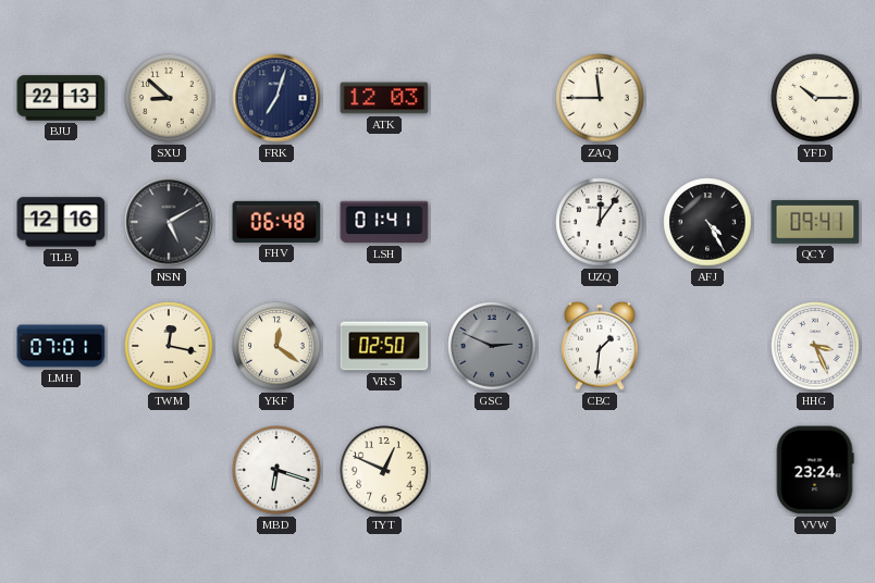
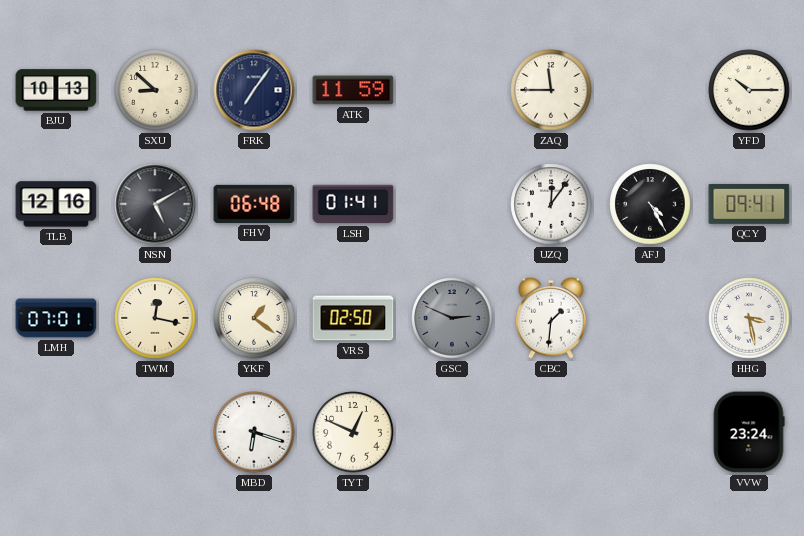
BJU: 22:13 -> 10:13 (56, 90)
FRK: 7:03 -> 7:06 (254, 90)
ATK: 12:03 -> 11:59 (353, 90)
YKF: 12:21 -> 1:21 (254, 318)
HHG: 3:26 -> 3:28 (749, 318)
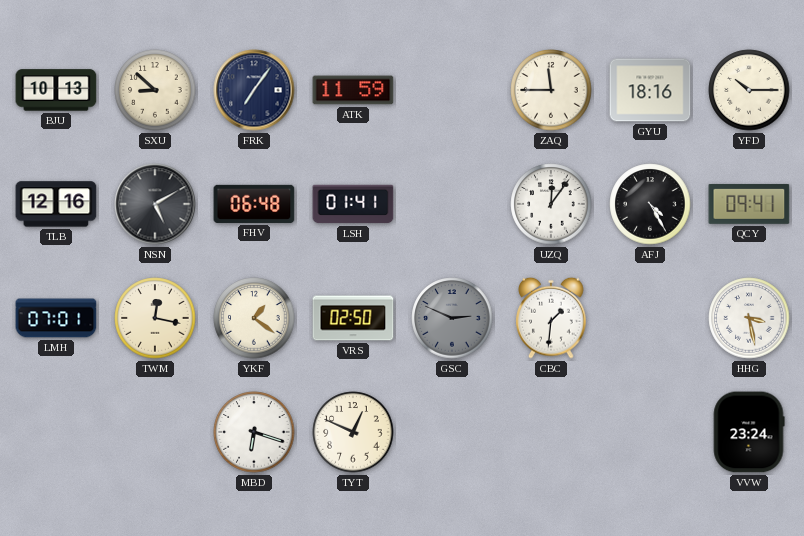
GYU: none -> 18:16 (650, 90)
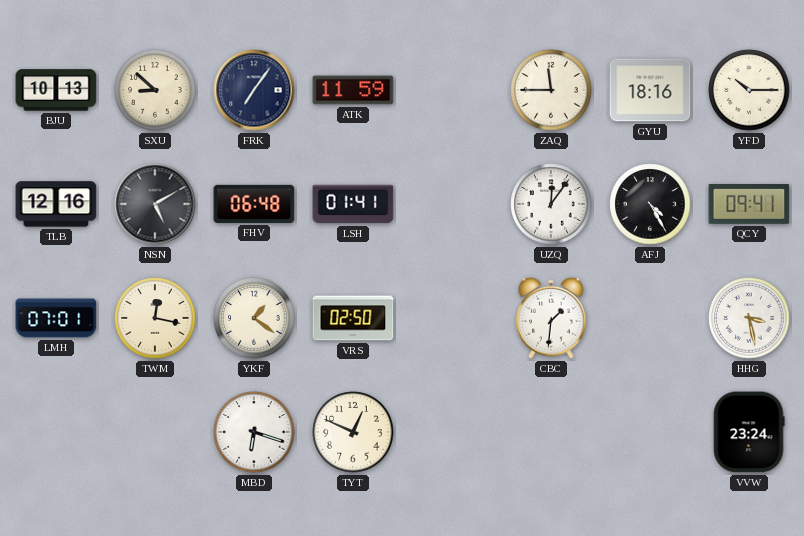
GSC: 2:49 -> none (452, 318)
